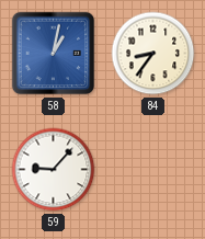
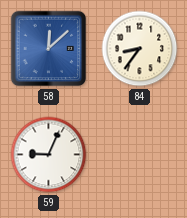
58: 1:02 -> 12:08 (49, 49)
59: 9:07 -> 9:04 (49, 155)
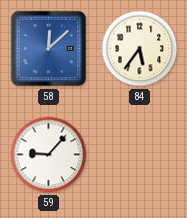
84: 8:36 -> 5:36 (140, 49)
59: 9:04 -> 9:07 (49, 155)
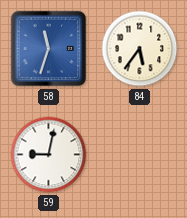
58: 12:08 -> 11:33 (49, 49)
59: 9:07 -> 9:02 (49, 155)
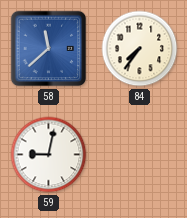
58: 11:33 -> 11:38 (49, 49)
84: 5:36 -> 7:36 (140, 49)
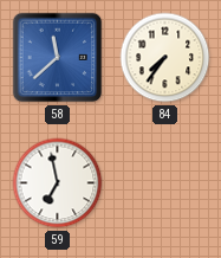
59: 9:02 -> 6:58 (58, 183)
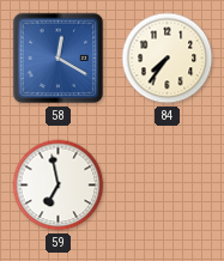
58: 11:38 -> 12:20 (59, 59)
